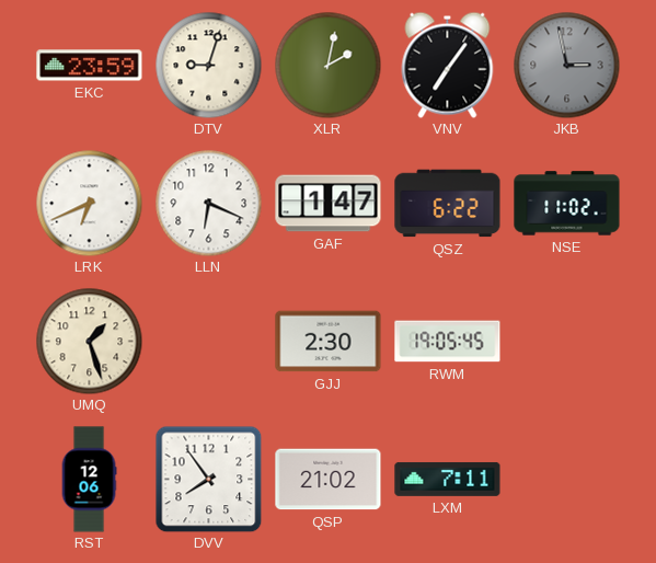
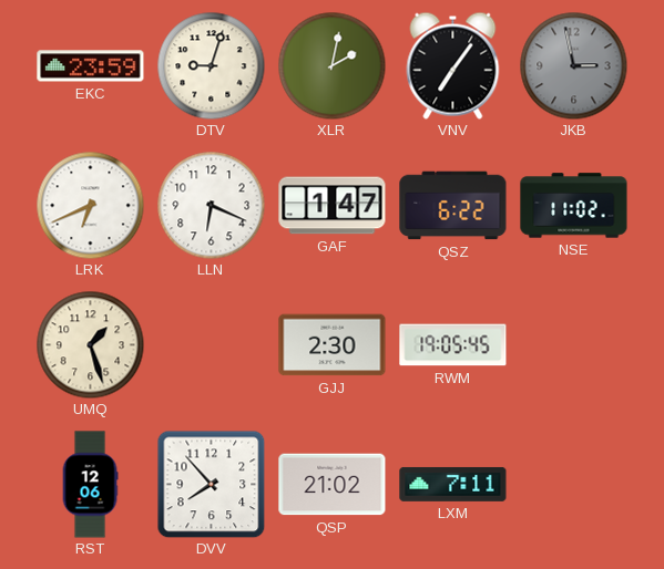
DVV: 7:54 -> 7:53 (211, 484)
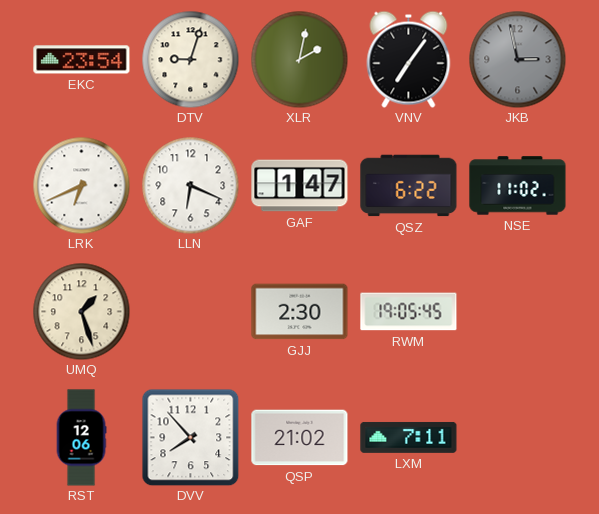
EKC: 23:59 -> 23:54 (82, 60)
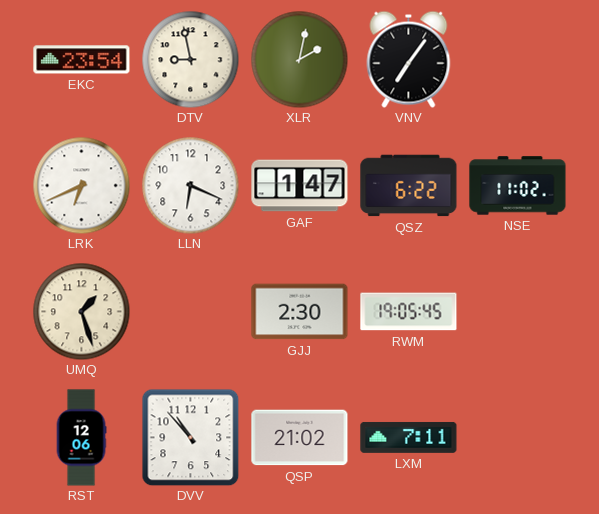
DTV: 9:03 -> 8:58 (190, 59)
JKB: 2:58 -> none (517, 59)
DVV: 7:53 -> 10:53 (190, 437)
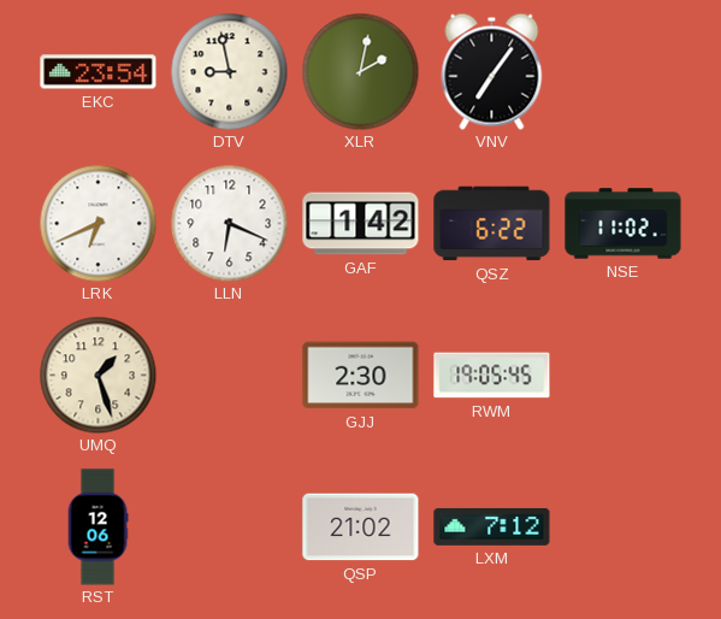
GAF: 1:47 -> 1:42 (361, 224)
DVV: 10:53 -> none (190, 437)
LXM: 7:11 -> 7:12 (492, 526)
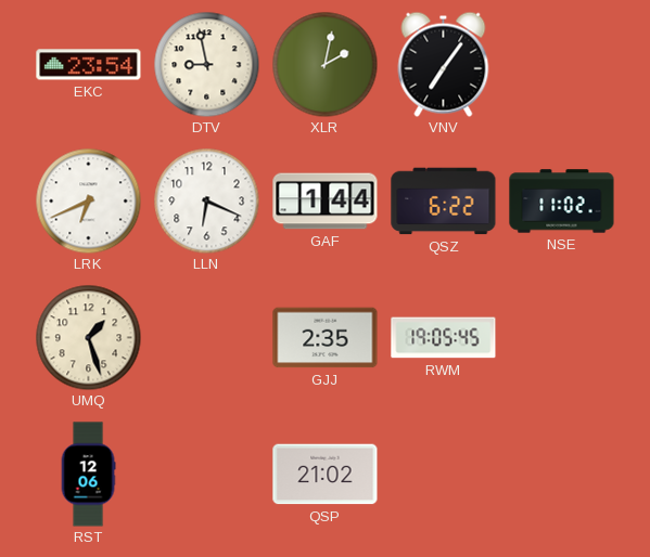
GAF: 1:42 -> 1:44 (326, 202)
GJJ: 2:30 -> 2:35 (326, 338)
LXM: 7:12 -> none (492, 526)
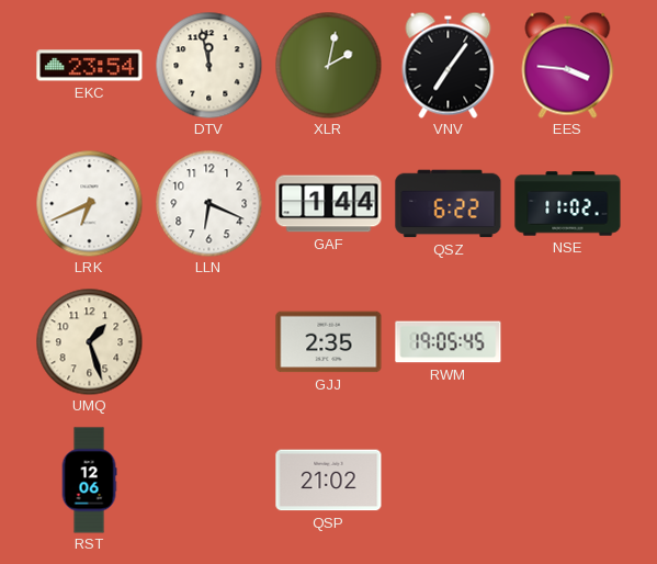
DTV: 8:58 -> 11:58 (208, 65)
EES: none -> 3:46 (568, 65)
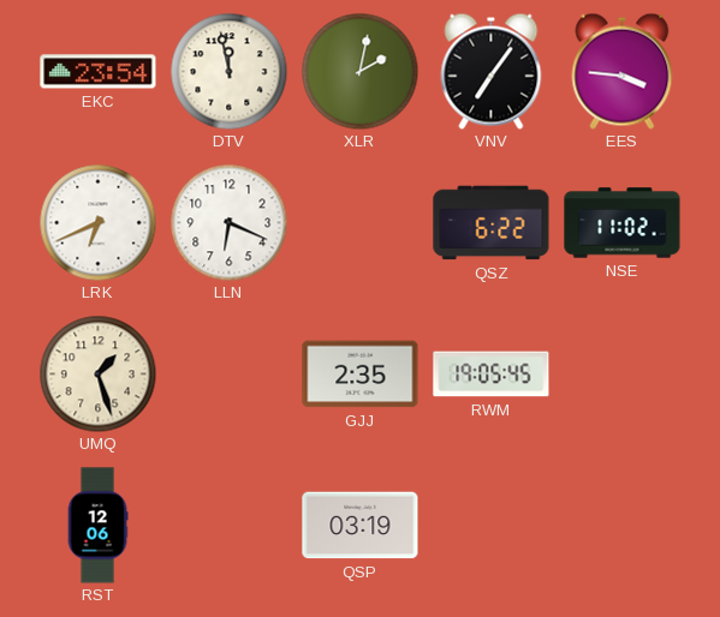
GAF: 1:44 -> none (329, 204)
QSP: 21:02 -> 03:19 (361, 526)
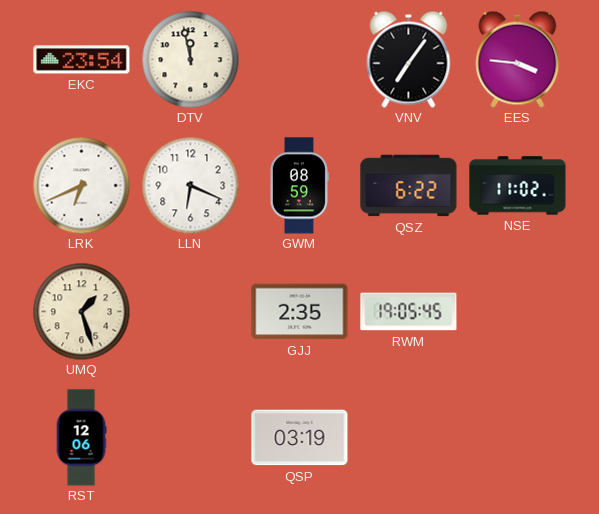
XLR: 2:02 -> none (359, 71)
GWM: none -> 08:59 (299, 186)
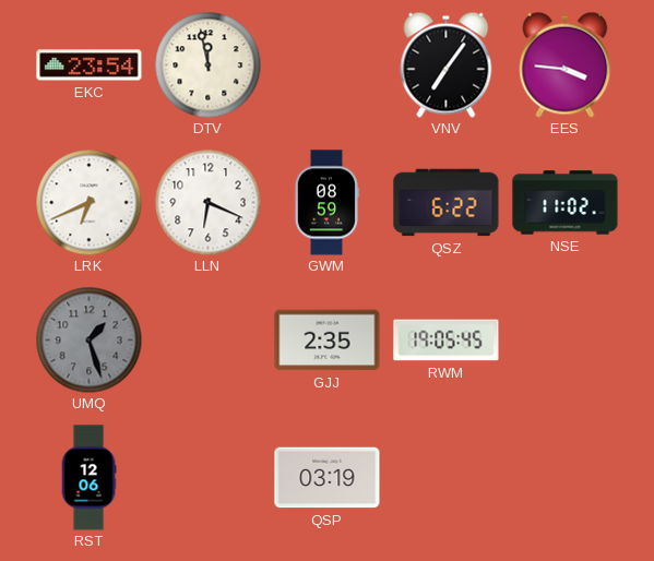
UMQ dial: cream -> grey (88, 339)
